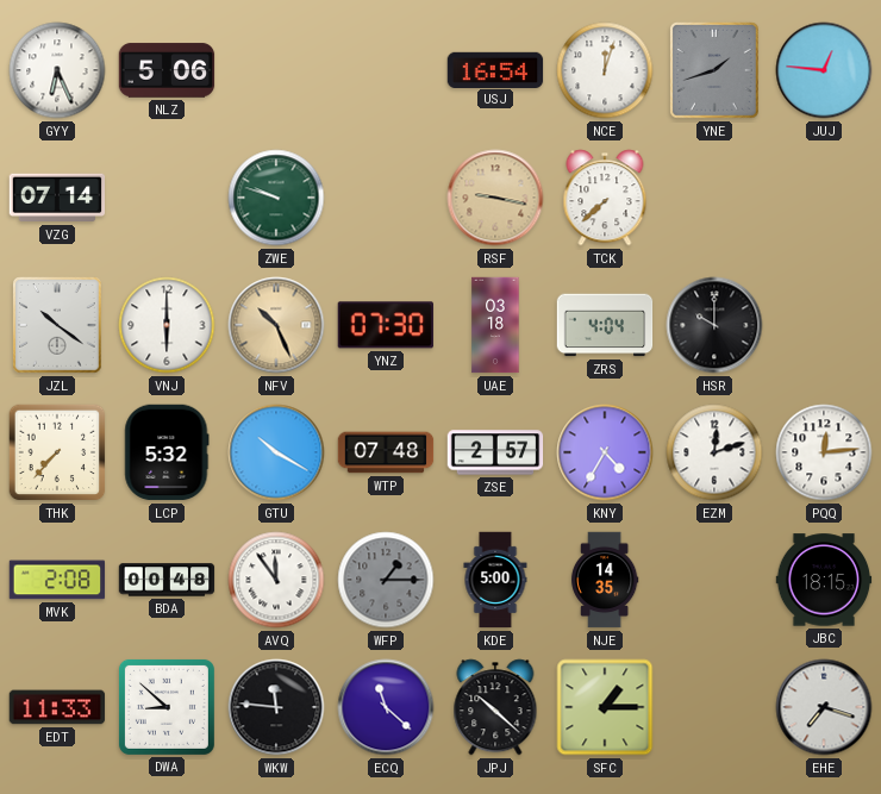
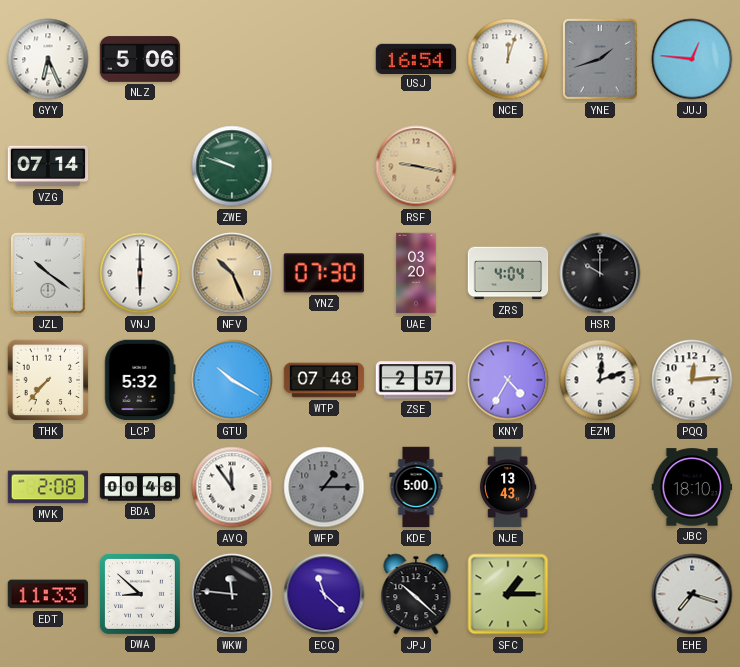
TCK: 7:38 -> none (605, 198)
UAE: 03:18 -> 03:20 (416, 273)
NJE: 14:35 -> 13:43 (508, 487)
JBC: 18:15 -> 18:10 (692, 487)
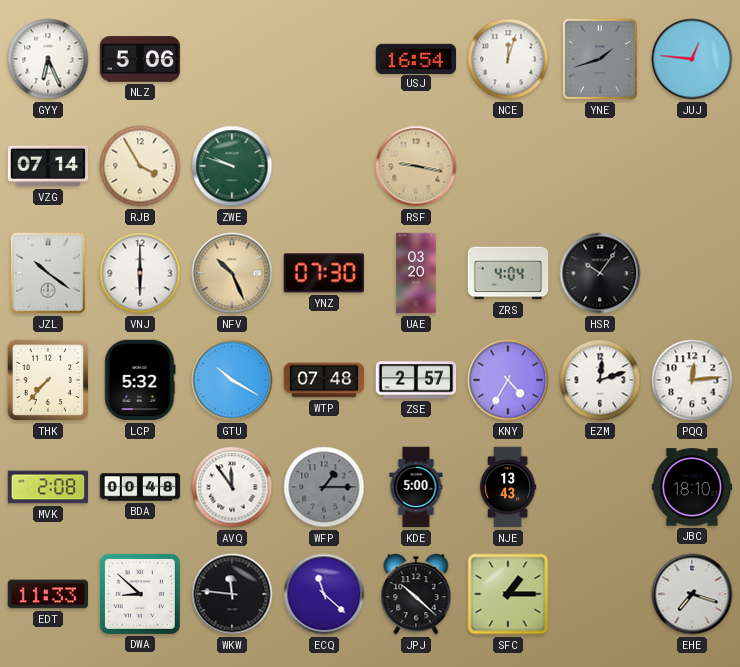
RJB: none -> 3:55 (140, 166)
HSR: 10:00 -> 10:06 (600, 273)
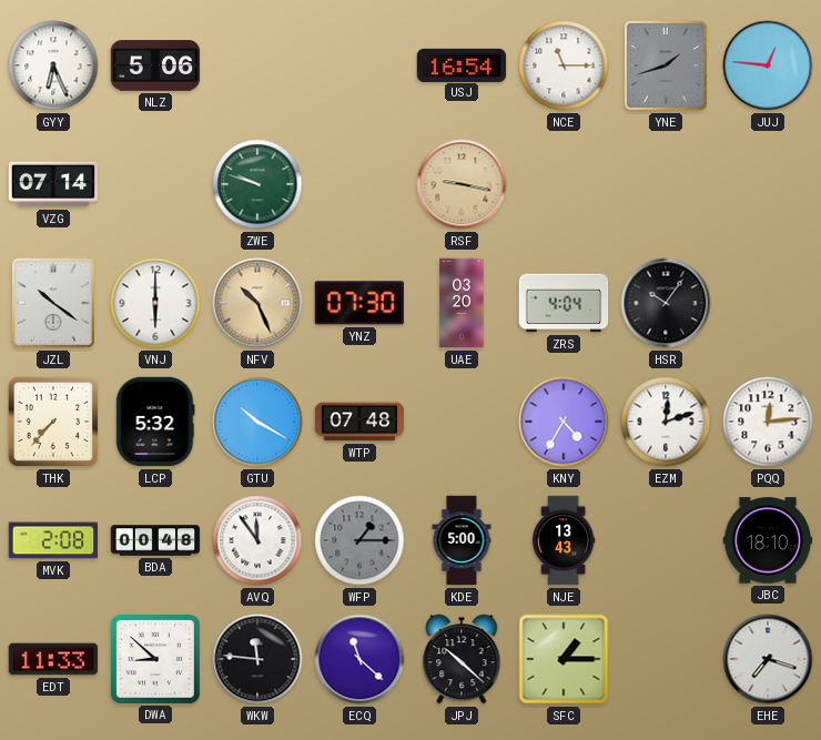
NCE: 12:03 -> 11:15 (564, 65)
RJB: 3:55 -> none (140, 166)
ZSE: 2:57 -> none (416, 380)
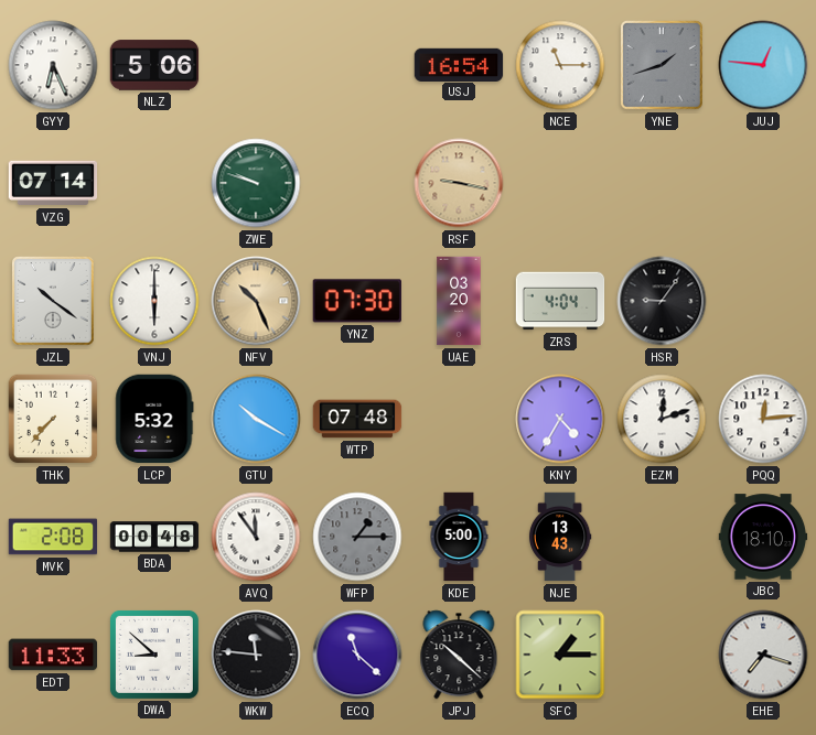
HSR: 10:06 -> 9:06 (662, 301)
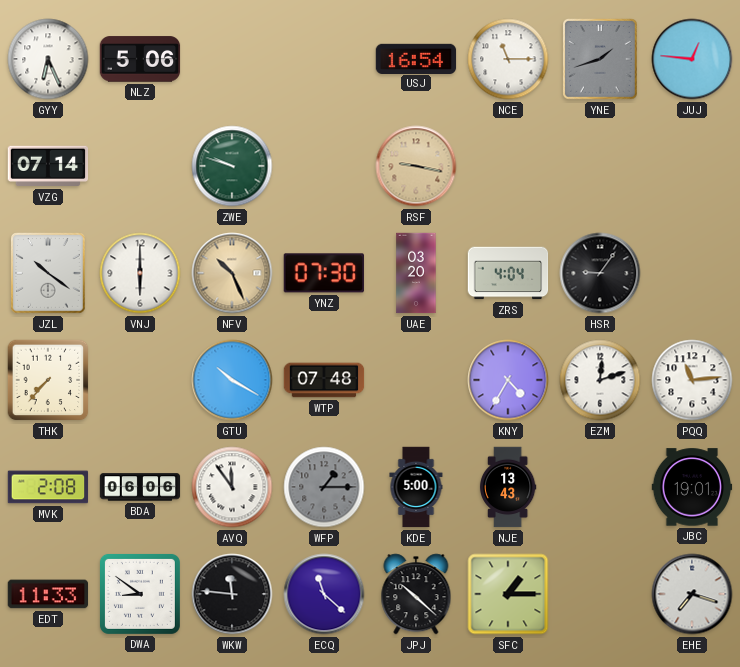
LCP: 5:32 -> none (154, 419)
PQQ: 12:14 -> 11:14 (692, 380)
BDA: 00:48 -> 06:06 (140, 487)
JBC: 18:10 -> 19:01 (692, 487)
DWA: 8:52 -> 8:51 (140, 594)
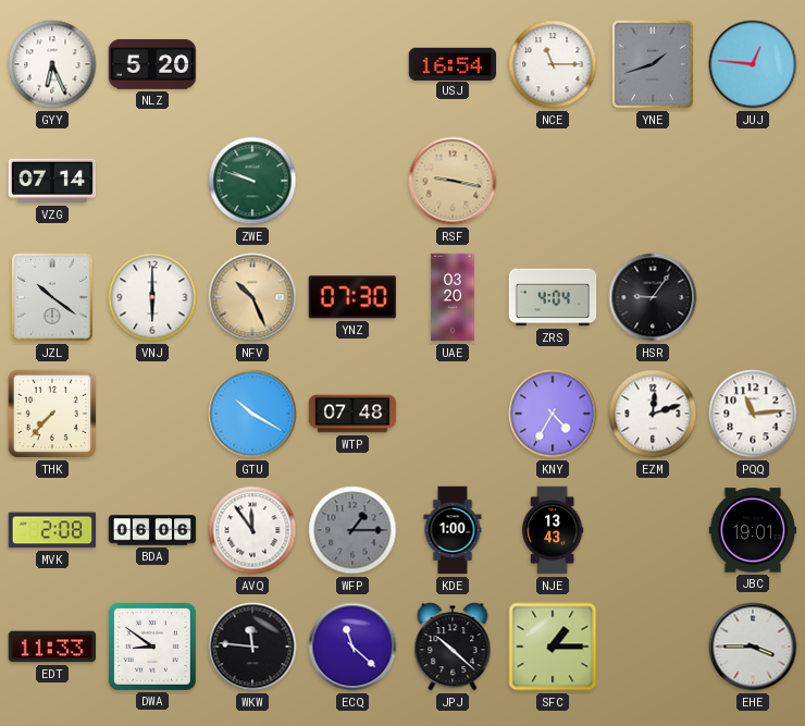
NLZ: 5:06 -> 5:20 (152, 64)
KDE: 5:00 -> 1:00 (453, 530)
EHE: 7:18 -> 3:45 (753, 647)
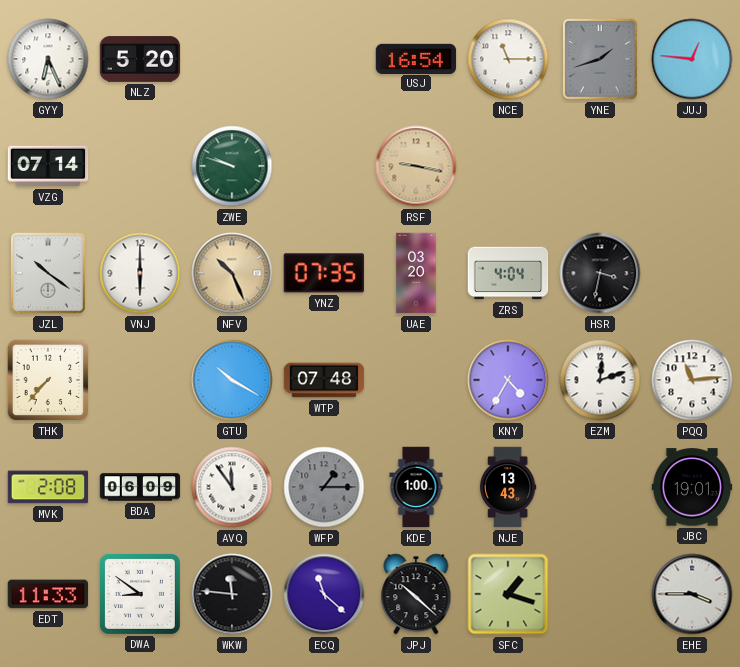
YNZ: 07:30 -> 07:35 (324, 273)
HSR: 9:06 -> 3:32 (600, 273)
BDA: 06:06 -> 06:09 (140, 487)
SFC: 1:15 -> 1:18 (508, 594)
